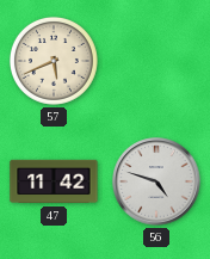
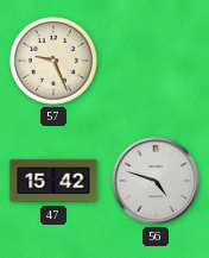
57: 5:41 -> 9:26 (53, 61)
47: 11:42 -> 15:42 (53, 181)
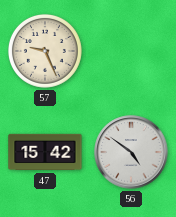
56: 4:48 -> 4:51 (131, 152)
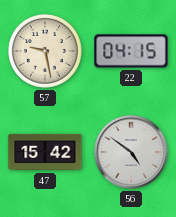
57: 9:26 -> 9:28 (45, 51)
22: none -> 04:15 (131, 51)
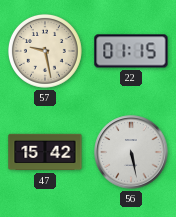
22: 04:15 -> 01:15 (131, 51)
56: 4:51 -> 5:28 (131, 152)
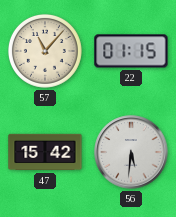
57: 9:28 -> 11:07 (45, 51)
56: 5:28 -> 5:31 (131, 152)
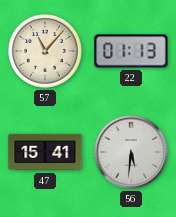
22: 01:15 -> 01:13 (131, 51)
47: 15:42 -> 15:41 (45, 152)
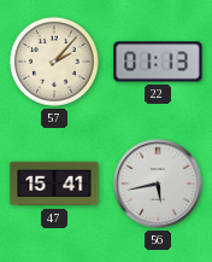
57: 11:07 -> 2:07 (54, 62)
56: 5:31 -> 5:43 (158, 184)
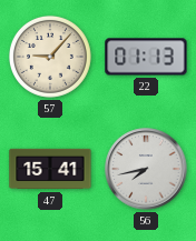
57: 2:07 -> 9:07 (50, 57)
56: 5:43 -> 7:43 (146, 169)
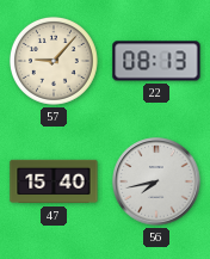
22: 01:13 -> 08:13 (156, 61)
47: 15:41 -> 15:40 (54, 181)
